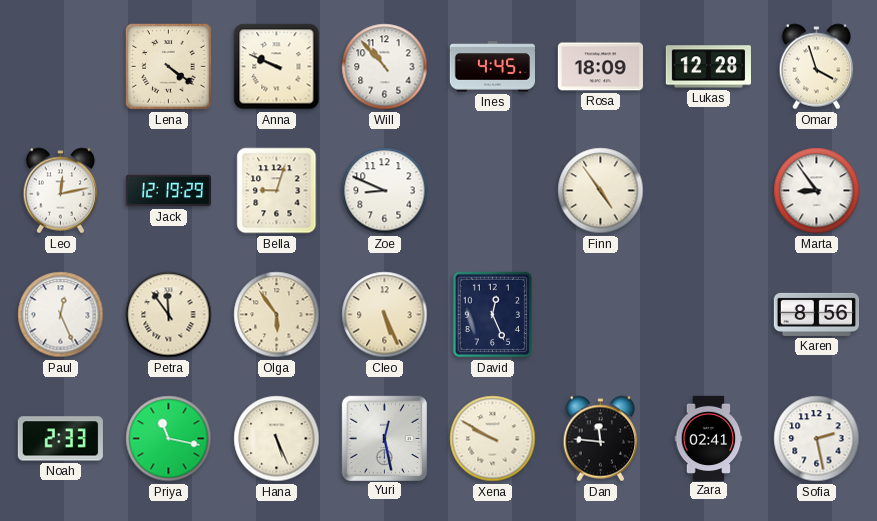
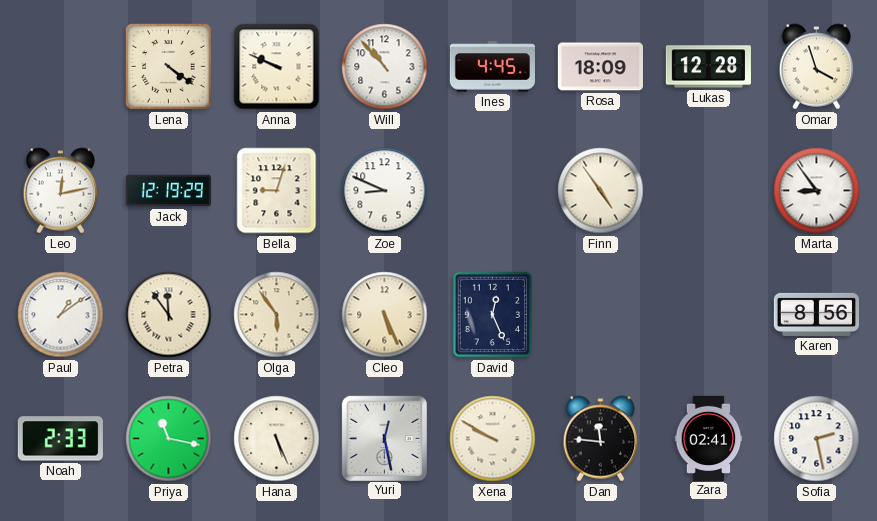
Paul: 12:26 -> 1:09 (61, 315)
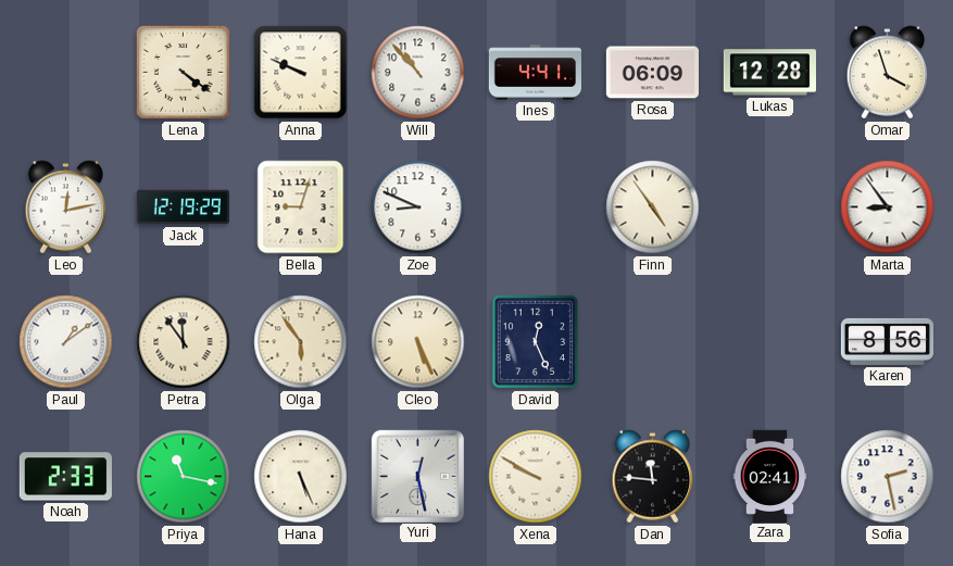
Ines: 4:45 -> 4:41 (535, 73)
Rosa: 18:09 -> 06:09 (652, 73)
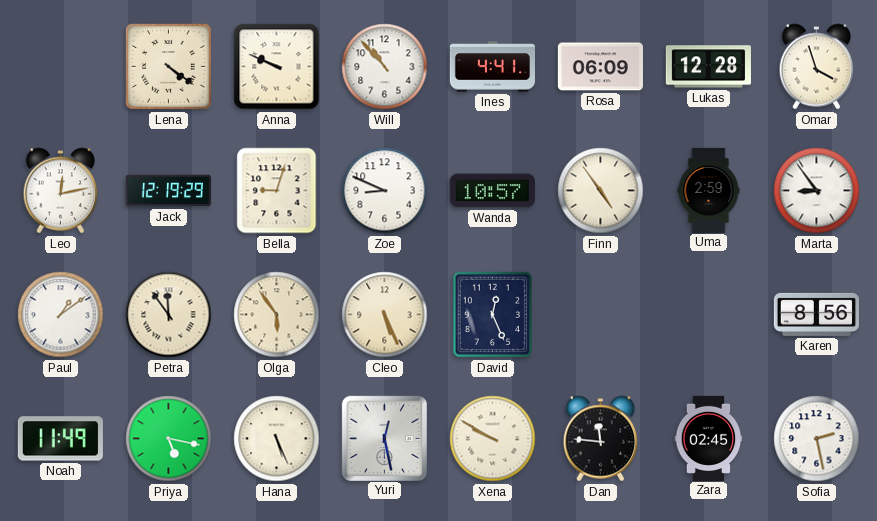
Wanda: none -> 10:57 (492, 191)
Uma: none -> 2:59 (709, 190)
Noah: 2:33 -> 11:49 (60, 439)
Priya: 11:17 -> 5:17 (169, 439)
Zara: 02:41 -> 02:45 (709, 438)
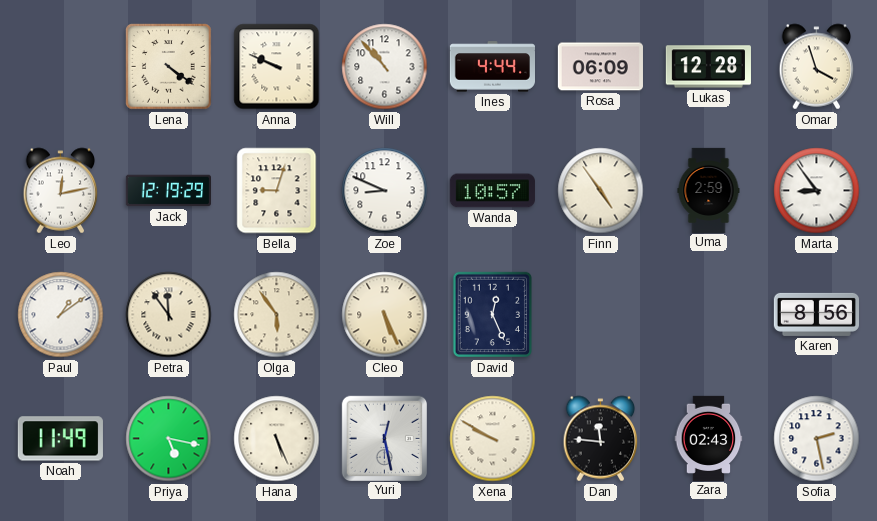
Ines: 4:41 -> 4:44 (492, 67)
Zara: 02:45 -> 02:43 (709, 438)
